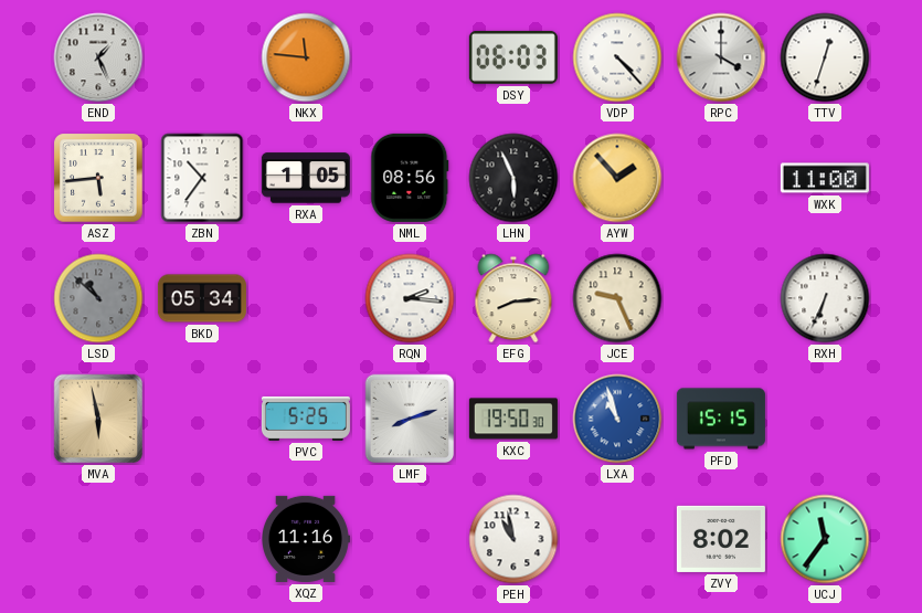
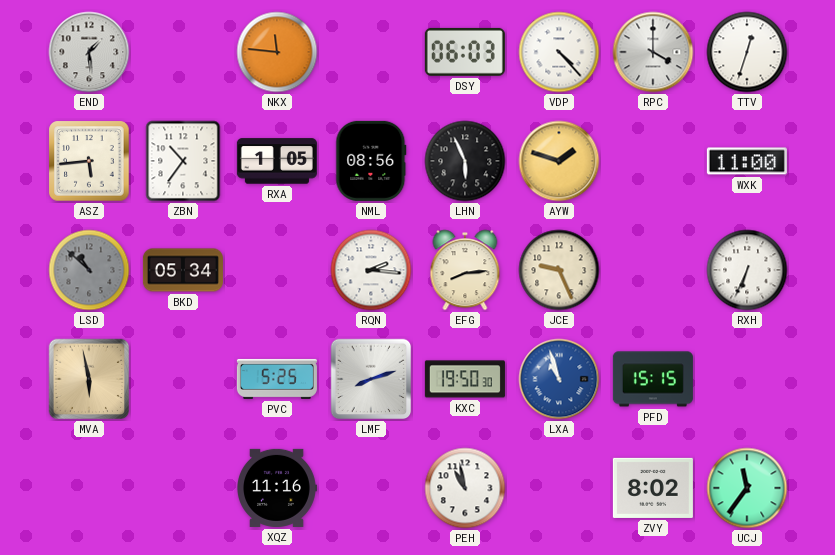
END: 1:26 -> 1:29 (89, 52)
AYW: 1:53 -> 1:48 (559, 161)
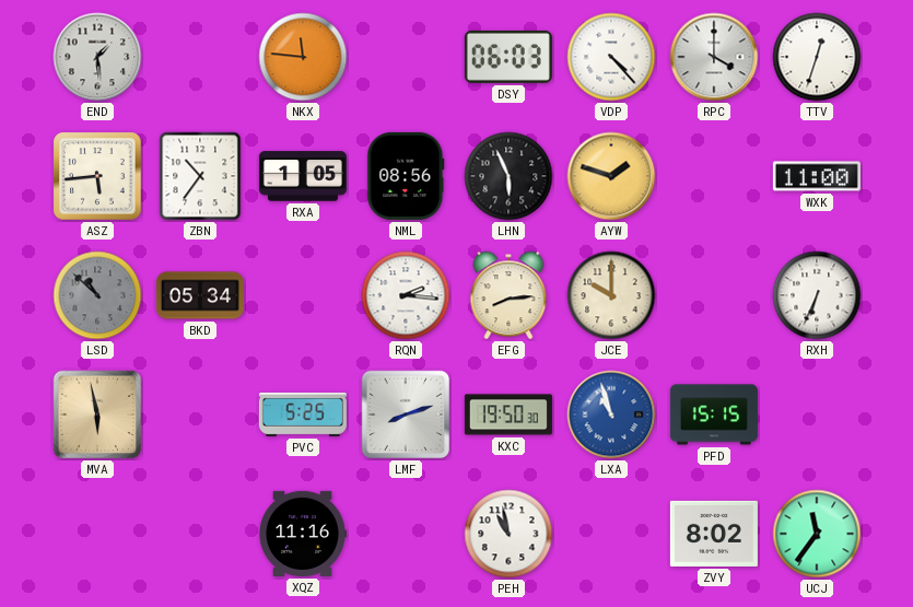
JCE: 9:26 -> 10:00 (611, 295)
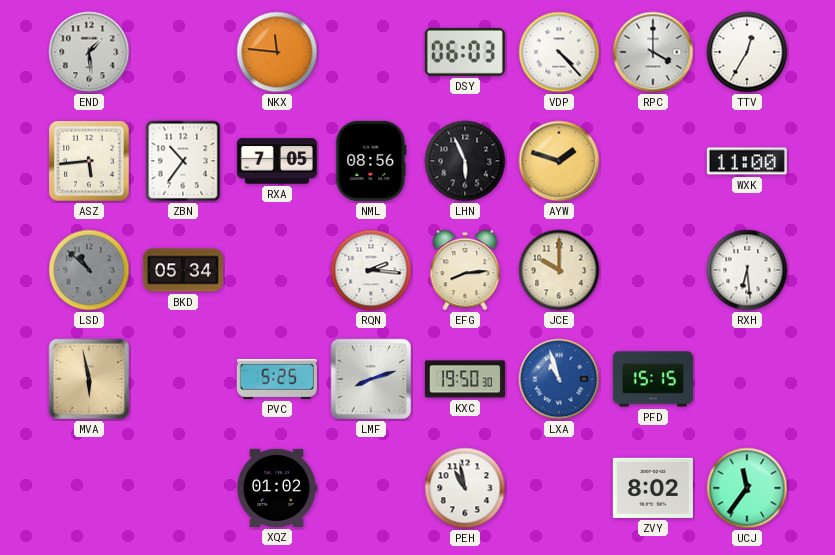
TTV: 12:33 -> 12:35 (747, 52)
RXA: 1:05 -> 7:05 (277, 161)
RXH: 6:34 -> 6:29 (747, 270)
XQZ: 11:16 -> 01:02 (277, 488)
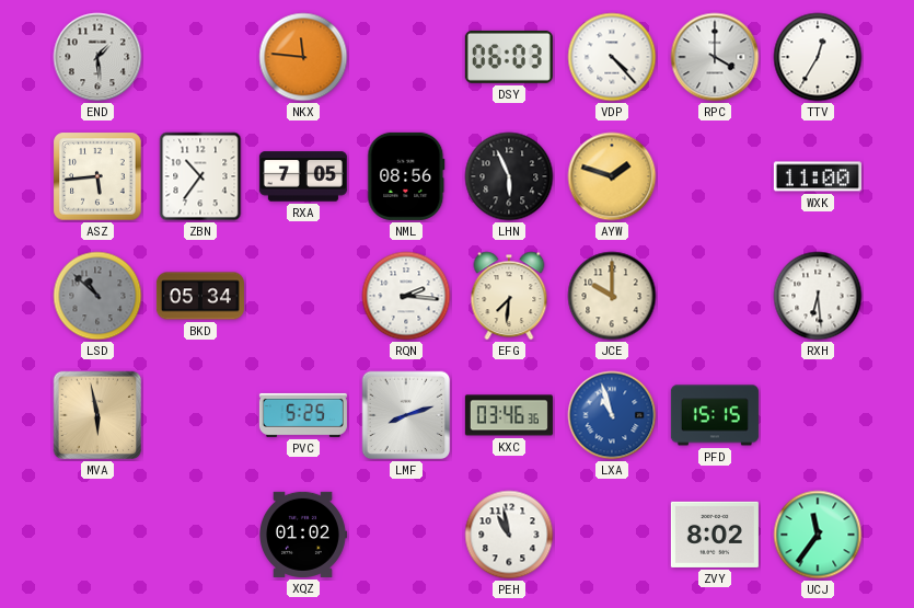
EFG: 8:14 -> 7:31 (509, 296)
KXC: 19:50 -> 03:46 (509, 415)
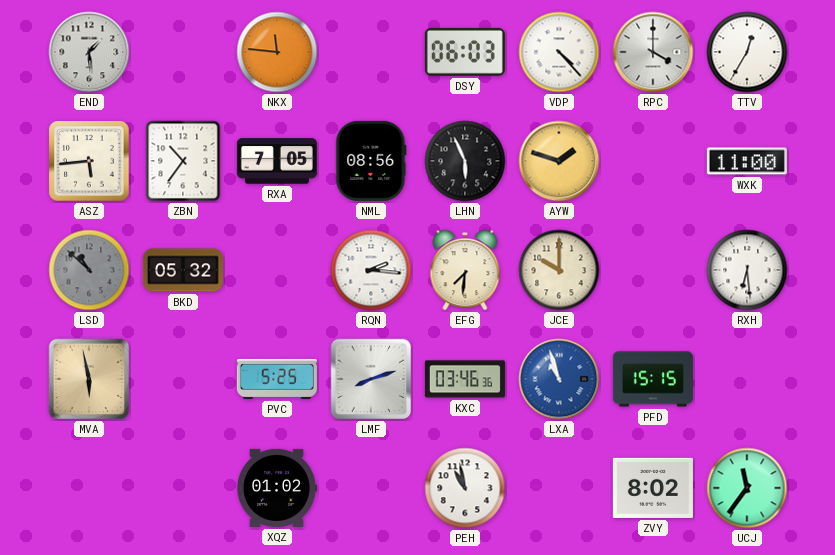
BKD: 05:34 -> 05:32 (183, 270)
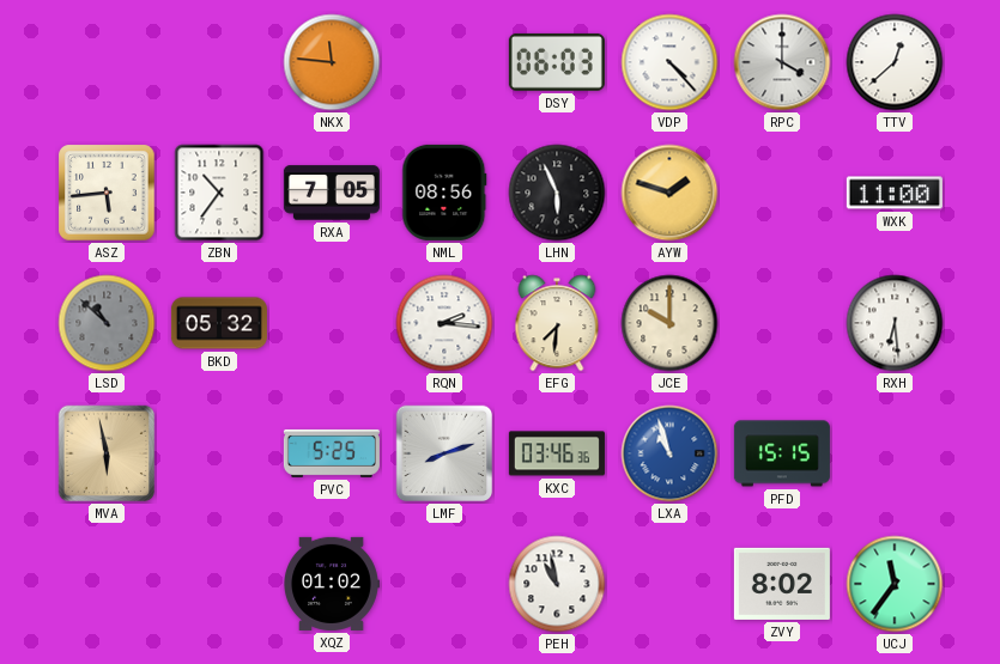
END: 1:29 -> none (89, 52)
TTV: 12:35 -> 12:38 (895, 62)
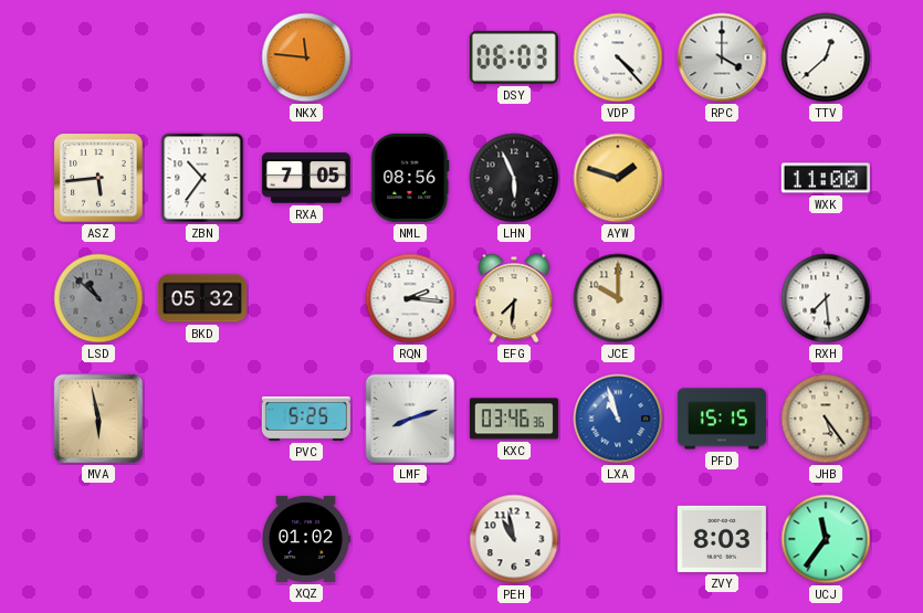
RXH: 6:29 -> 7:29 (826, 298)
JHB: none -> 5:24 (826, 419)
ZVY: 8:02 -> 8:03 (722, 539)
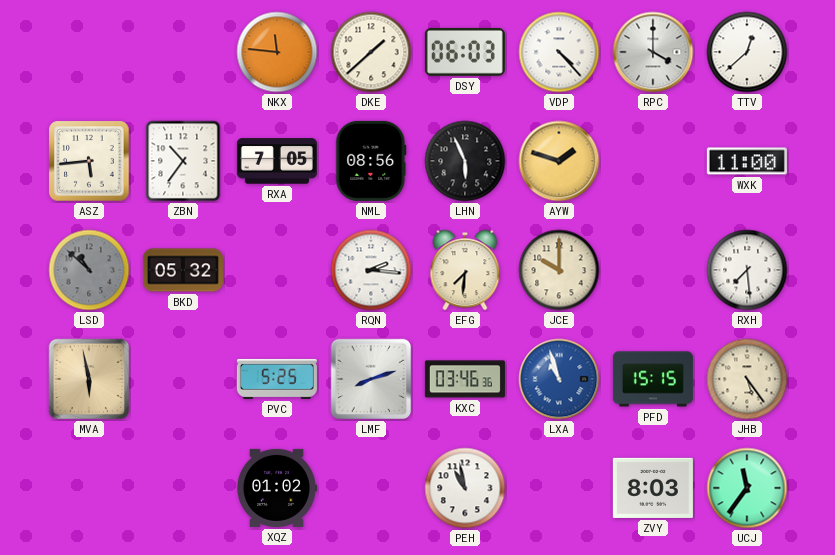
DKE: none -> 1:38 (371, 52)
